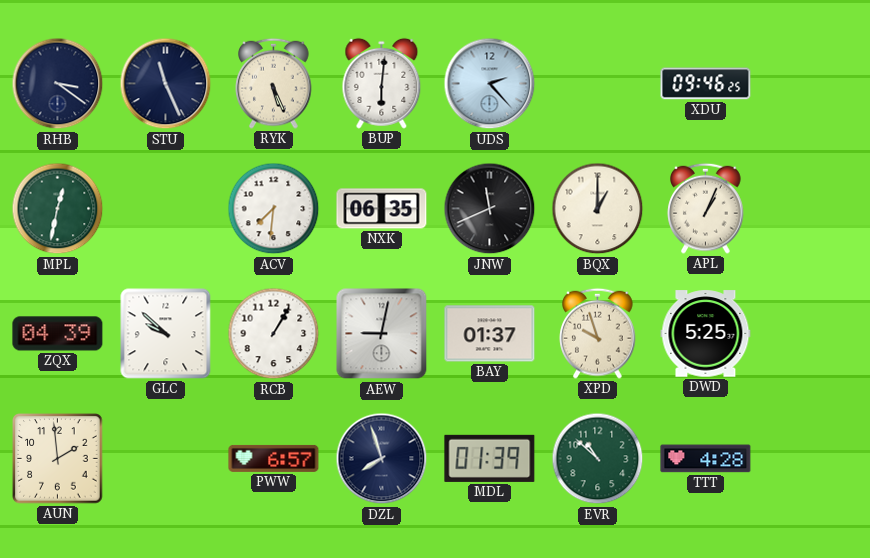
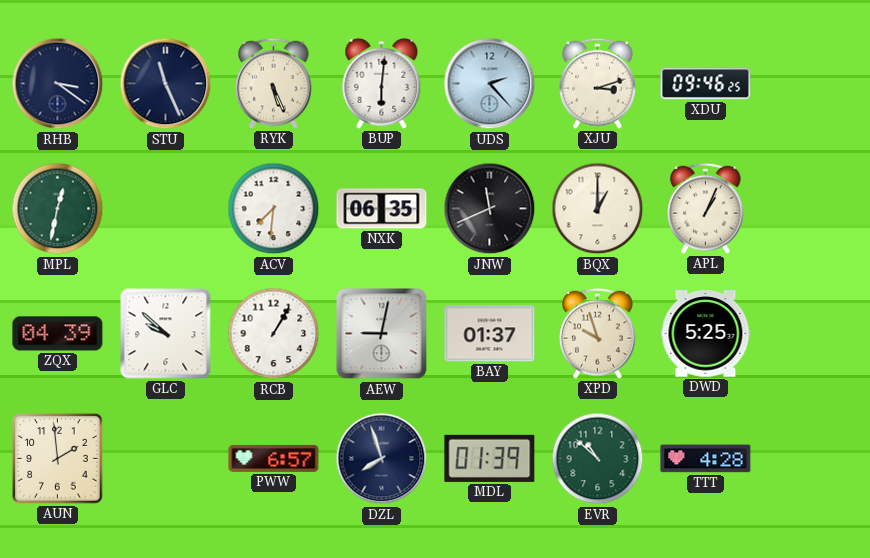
XJU: none -> 3:12 (598, 83)
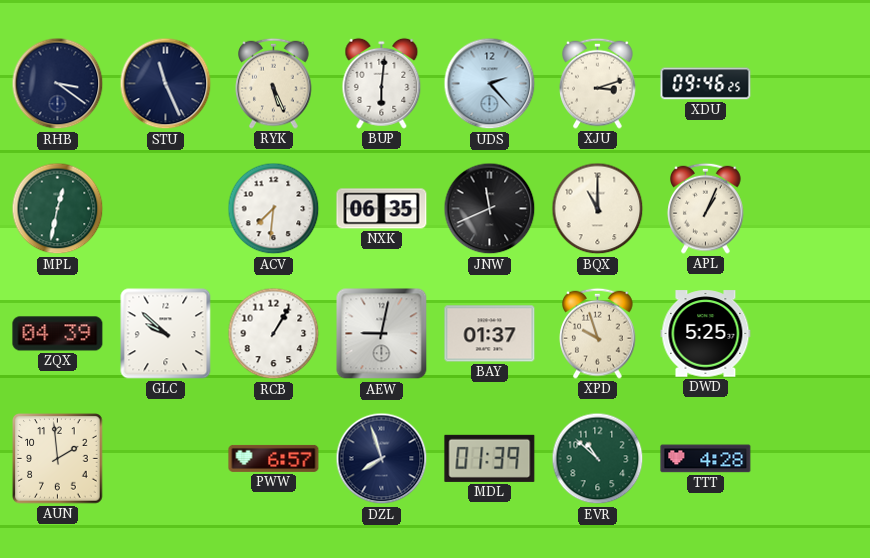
BQX: 1:00 -> 11:00 (598, 209)
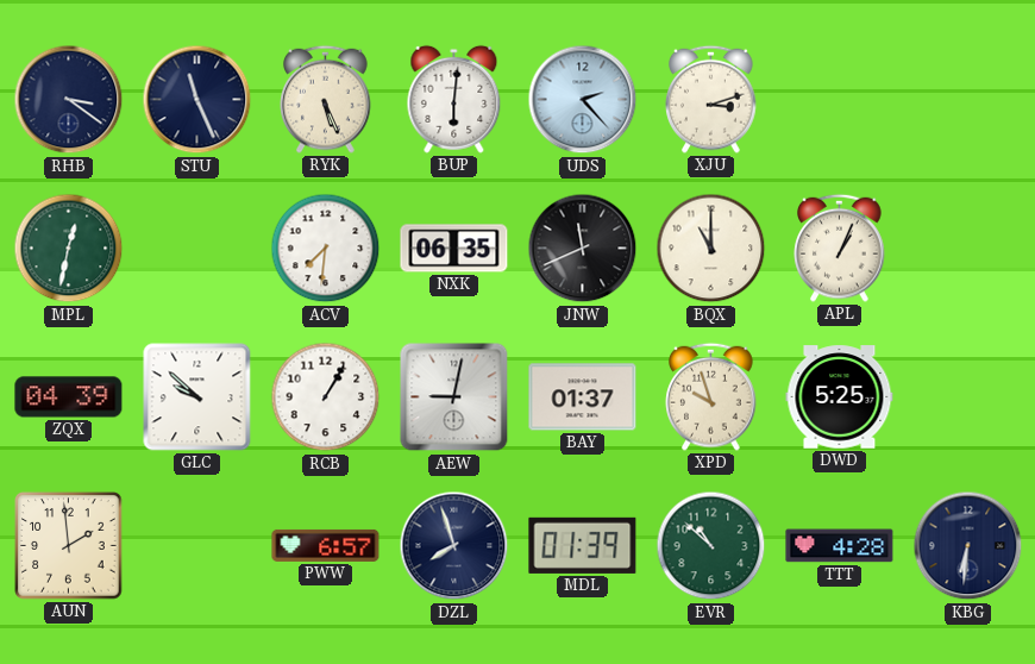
XDU: 09:46 -> none (706, 84)
KBG: none -> 6:31 (968, 546)
